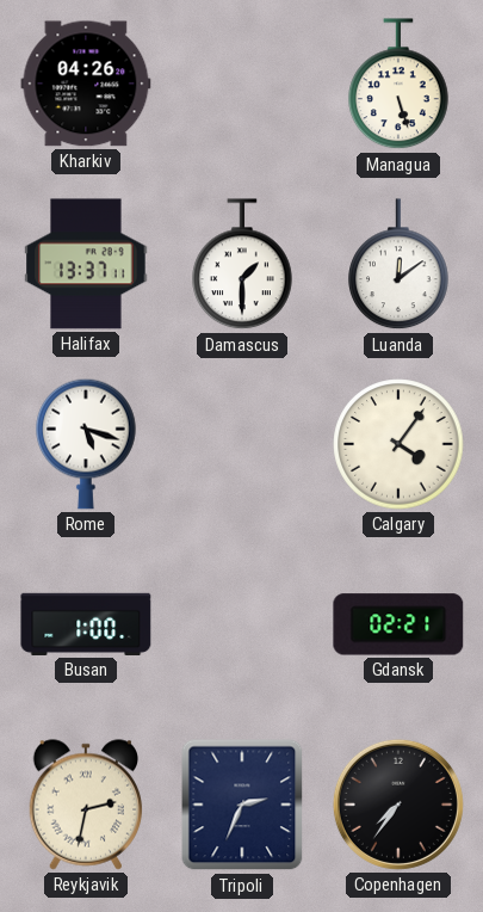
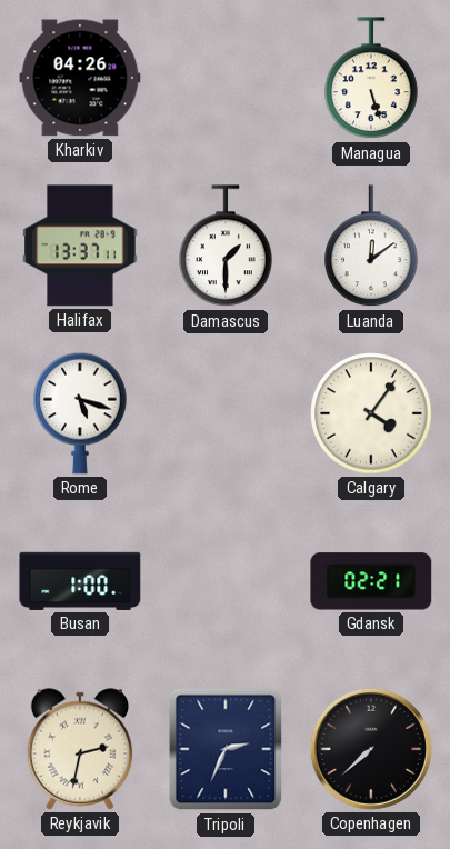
Copenhagen: 7:36 -> 7:38 (371, 749)
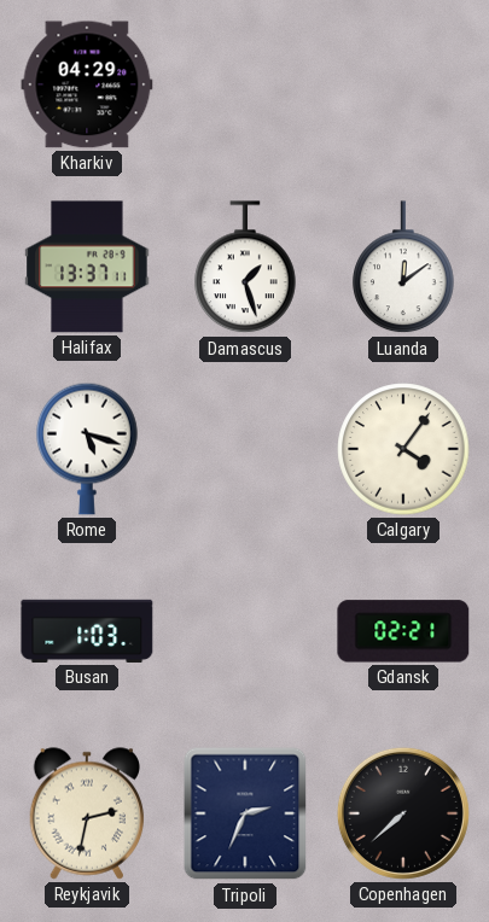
Kharkiv: 04:26 -> 04:29 (87, 84)
Managua: 5:27 -> none (371, 79)
Damascus: 1:30 -> 1:27 (245, 268)
Busan: 1:00 -> 1:03 (87, 631)
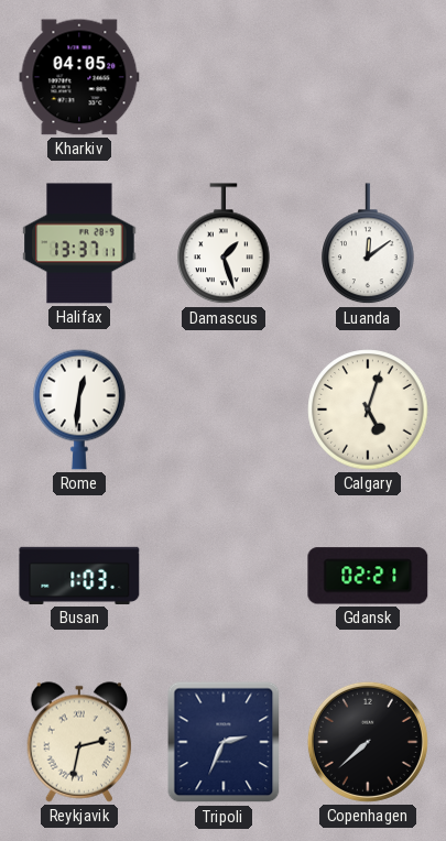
Kharkiv: 04:29 -> 04:05 (79, 77)
Rome: 5:18 -> 12:31 (79, 409)
Calgary: 4:06 -> 5:03 (368, 409)
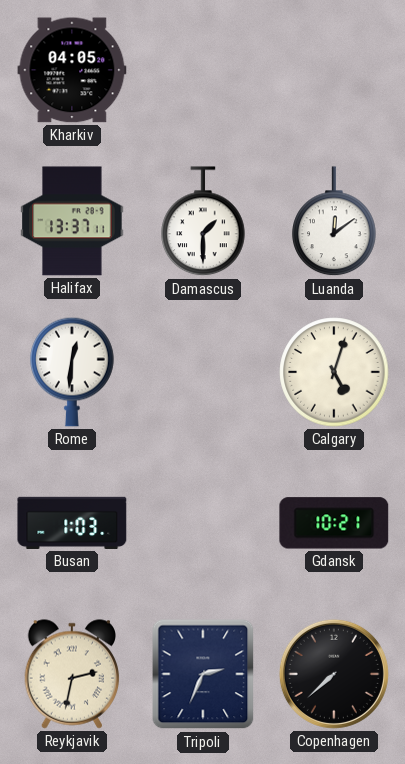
Damascus: 1:27 -> 1:30 (203, 222)
Gdansk: 02:21 -> 10:21 (334, 523)
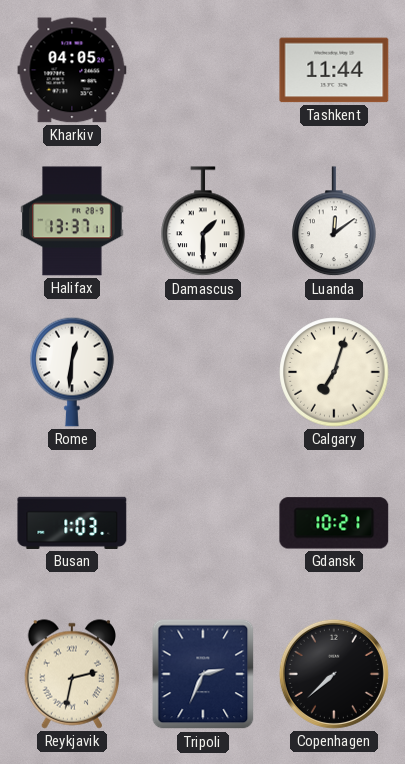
Tashkent: none -> 11:44 (334, 70)
Calgary: 5:03 -> 7:03 (334, 372)
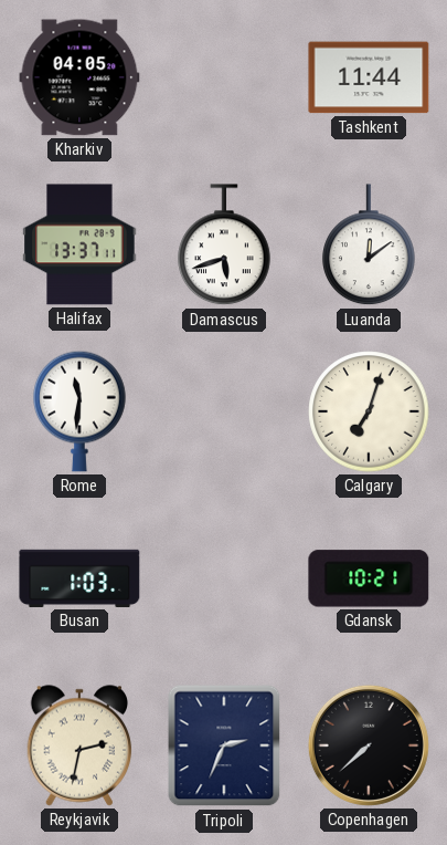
Damascus: 1:30 -> 5:42 (224, 246)
Rome: 12:31 -> 11:31 (79, 411)
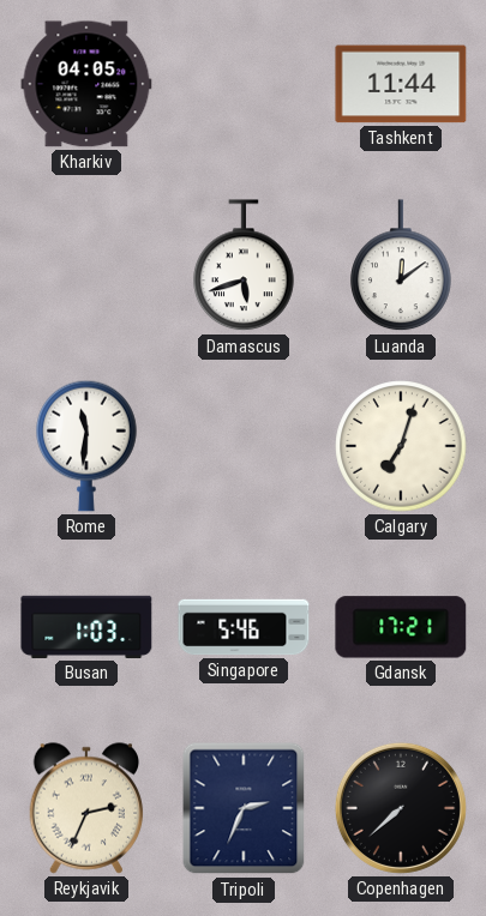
Halifax: 13:37 -> none (79, 244)
Singapore: none -> 5:46 (244, 627)
Gdansk: 10:21 -> 17:21 (401, 627)
Reykjavik: 2:32 -> 2:34 (86, 808)
